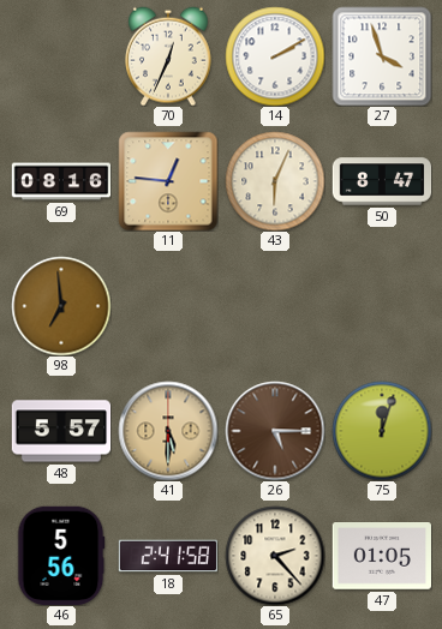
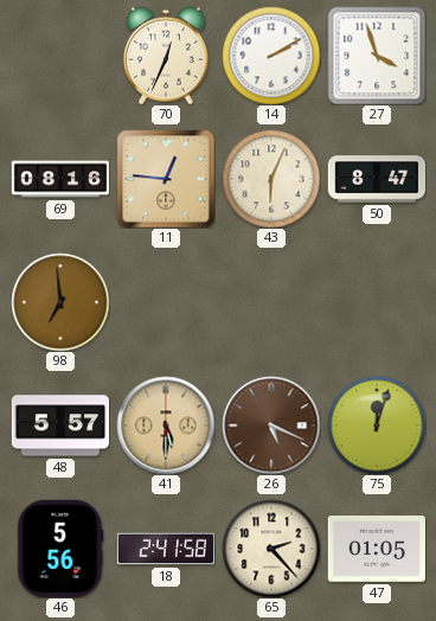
26: 5:15 -> 5:19 (271, 425)
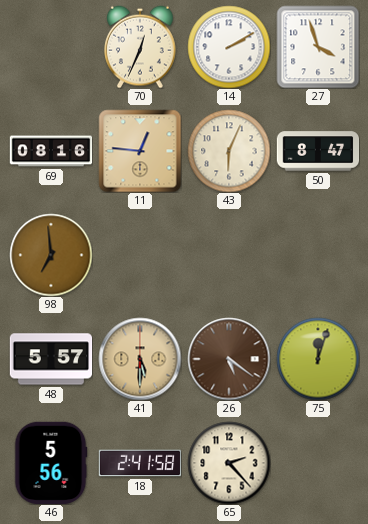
26: 5:19 -> 5:21 (229, 359)
47: 01:05 -> none (376, 550)
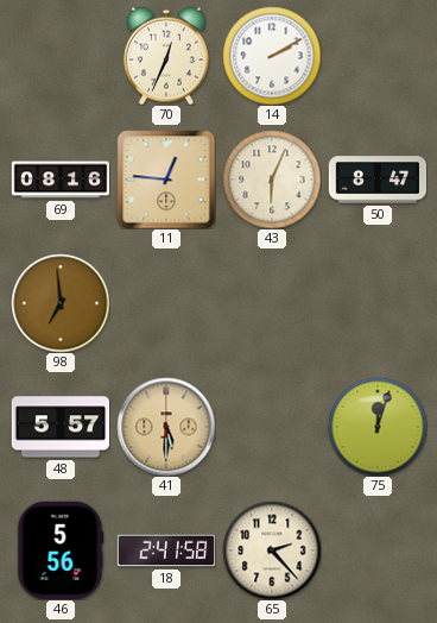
27: 3:57 -> none (318, 47)
26: 5:21 -> none (229, 359)
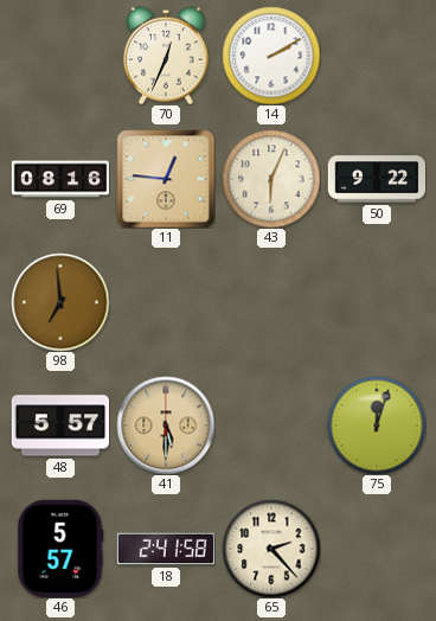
50: 8:47 -> 9:22 (377, 179)
46: 5:56 -> 5:57 (60, 549)
